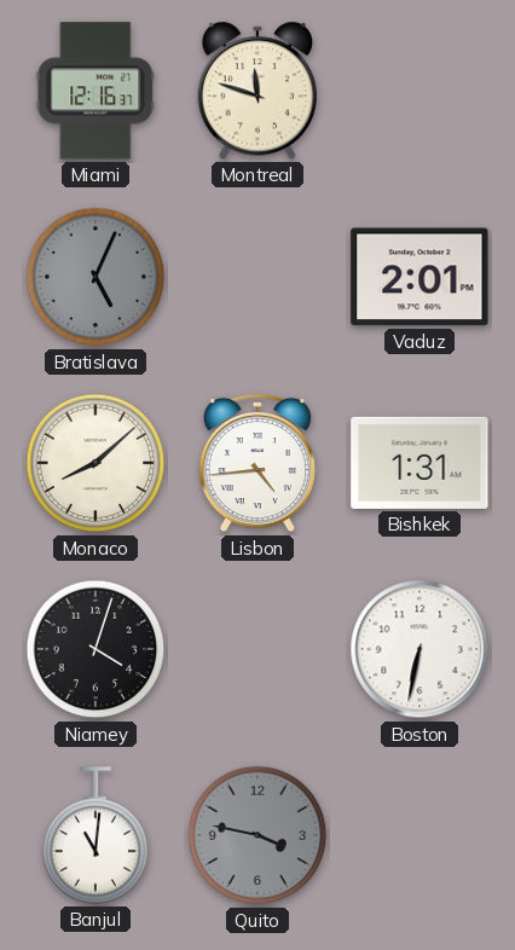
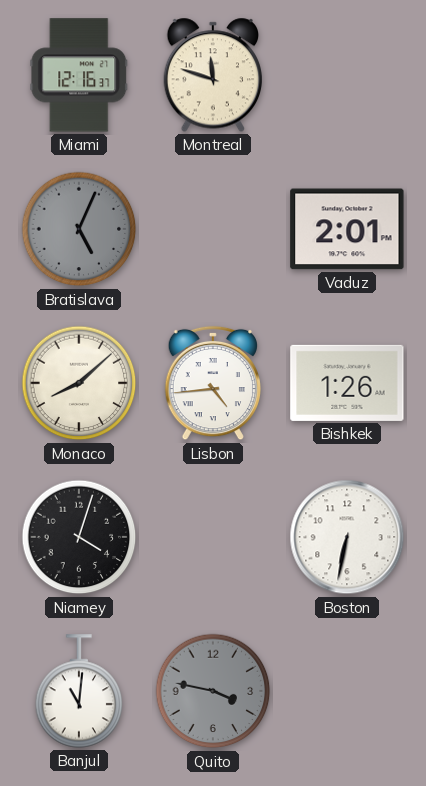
Bishkek: 1:31 -> 1:26 (347, 383)
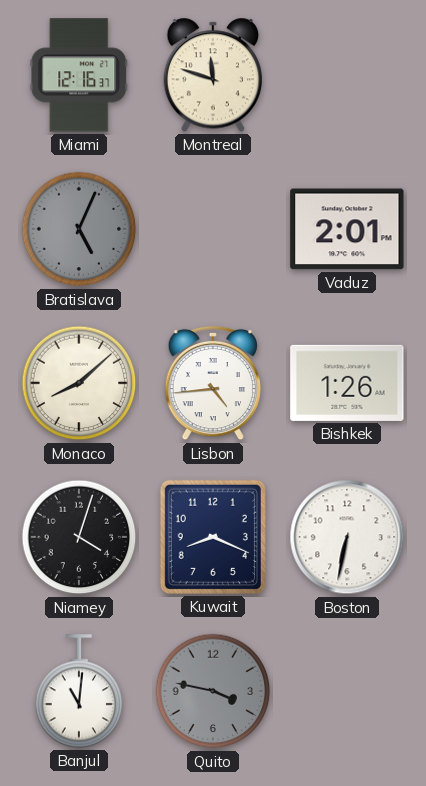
Kuwait: none -> 8:19 (213, 537)
